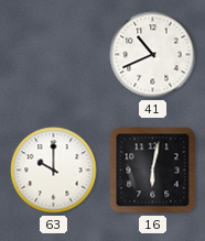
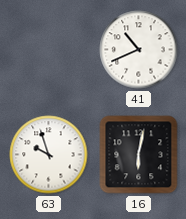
63: 10:00 -> 9:57 (49, 155)
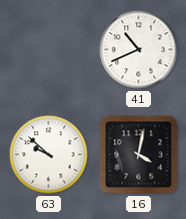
63: 9:57 -> 9:52 (49, 155)
16: 6:02 -> 4:02 (139, 155)
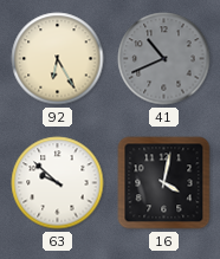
92: none -> 6:25 (58, 59)
41 dial: white -> grey (164, 59)
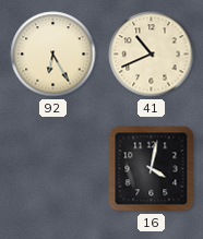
41 dial: grey -> cream (152, 55)
63: 9:52 -> none (58, 183)
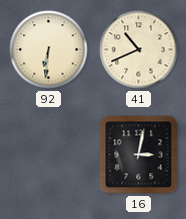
92: 6:25 -> 6:31 (49, 50)
16: 4:02 -> 3:02 (139, 155)
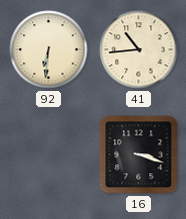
41: 10:41 -> 10:44 (139, 50)
16: 3:02 -> 3:18 (139, 155)
